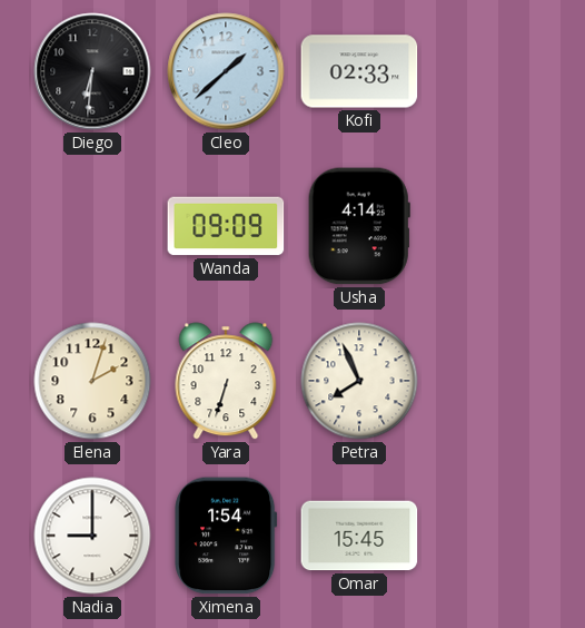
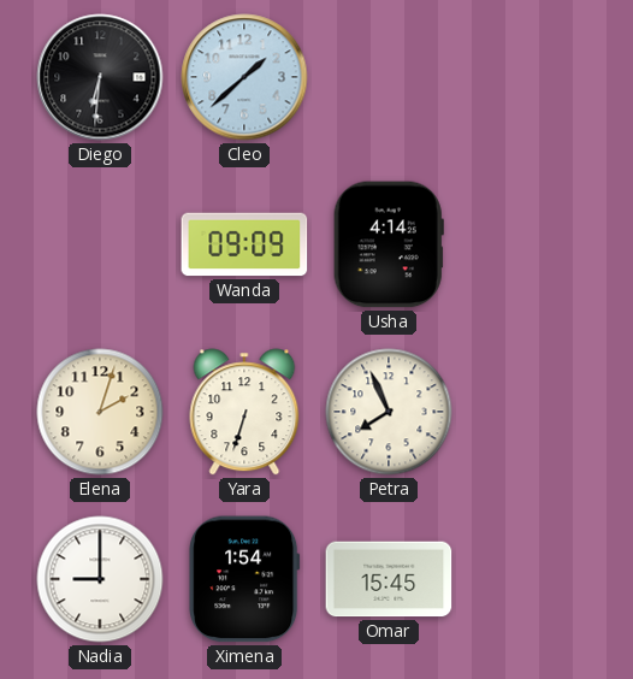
Kofi: 02:33 -> none (359, 71)
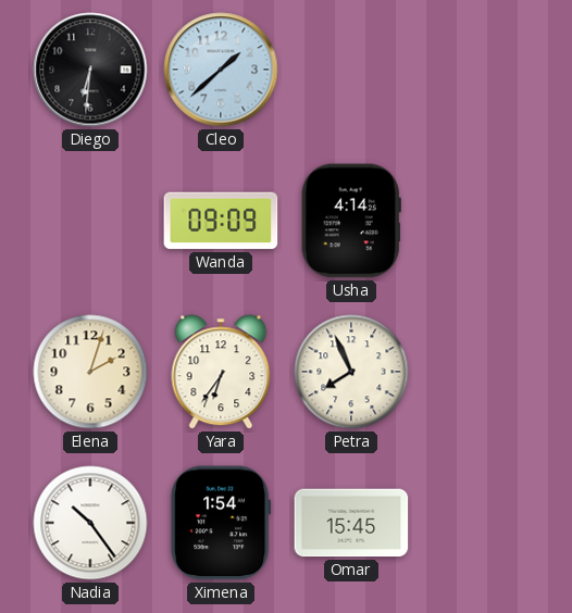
Yara: 6:33 -> 6:36 (221, 372)
Nadia: 9:00 -> 10:24 (90, 523)
